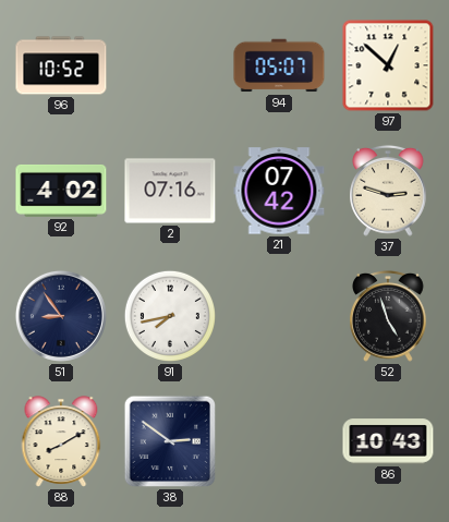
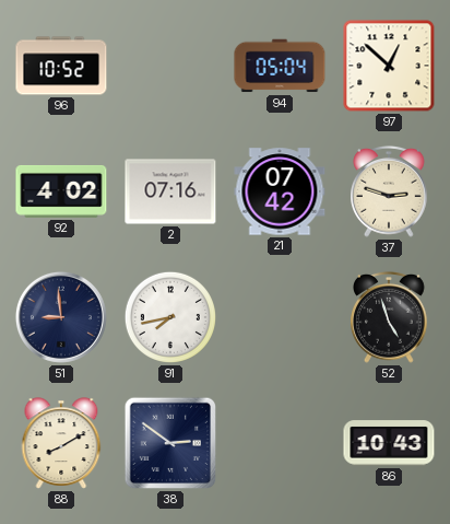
94: 05:07 -> 05:04 (280, 66)
51: 8:54 -> 8:59 (61, 317)
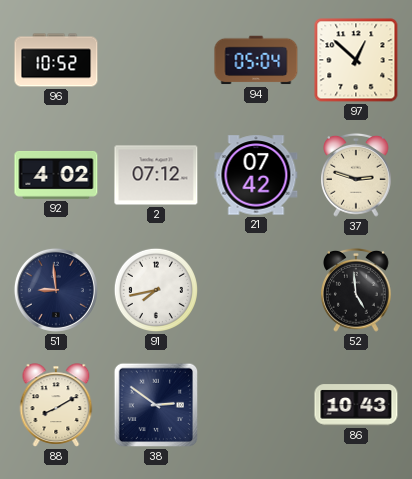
2: 07:16 -> 07:12 (156, 175)
52: 4:57 -> 4:59 (356, 290)
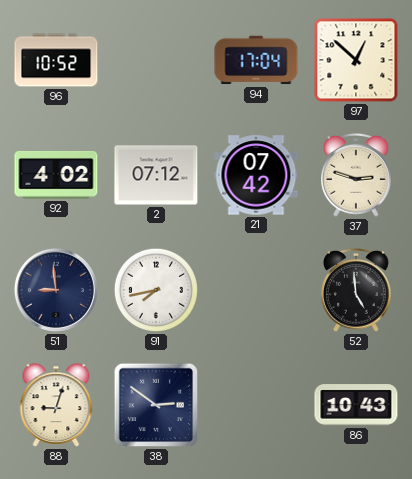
94: 05:04 -> 17:04 (256, 60)
88: 8:10 -> 9:03 (56, 405)
